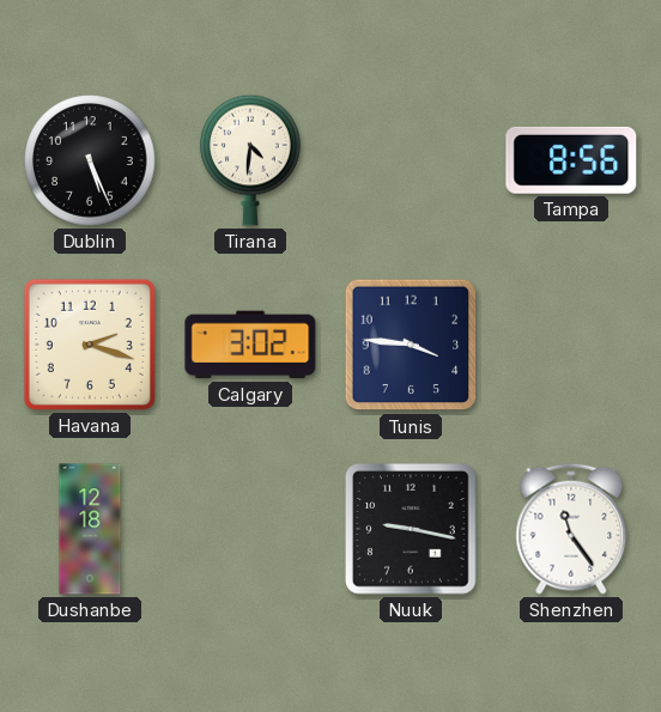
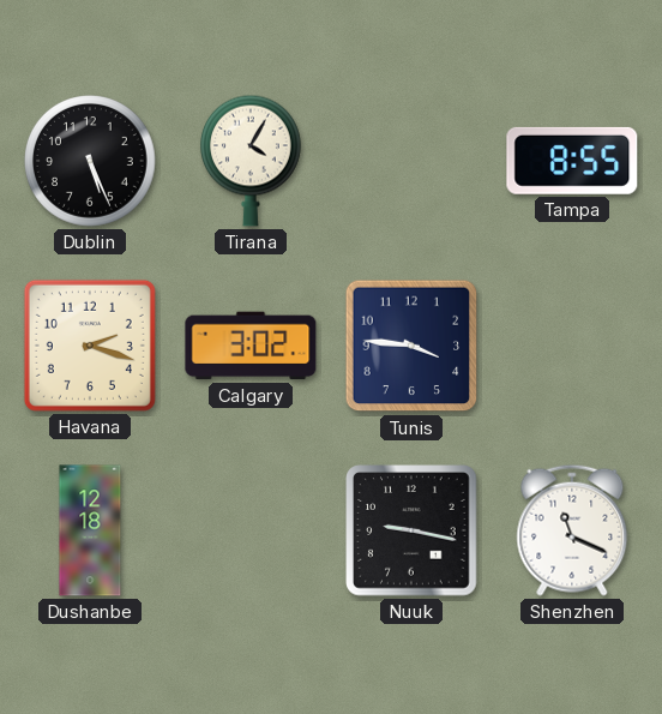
Tirana: 4:31 -> 4:05 (252, 161)
Tampa: 8:56 -> 8:55 (572, 161)
Shenzhen: 11:24 -> 11:19 (572, 530)
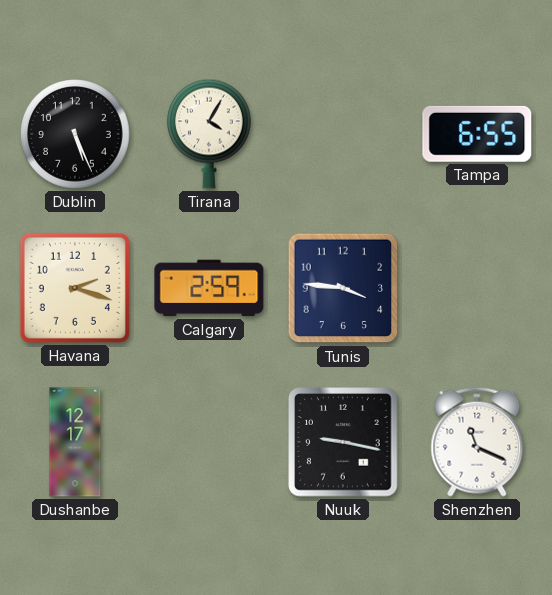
Tampa: 8:55 -> 6:55 (477, 134)
Calgary: 3:02 -> 2:59 (209, 288)
Dushanbe: 12:18 -> 12:17 (75, 442)
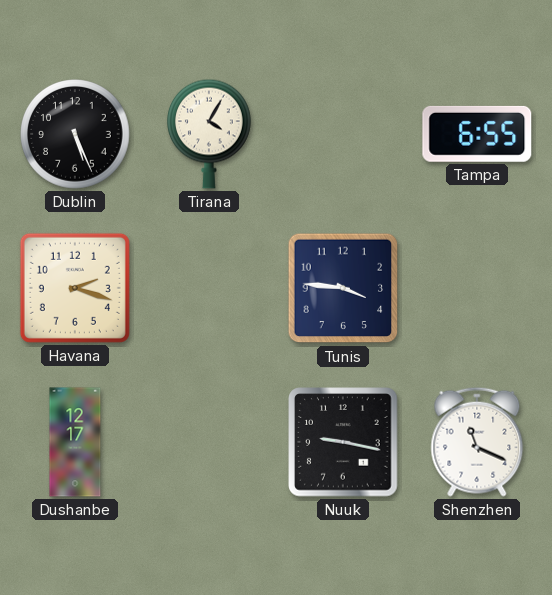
Calgary: 2:59 -> none (209, 288)
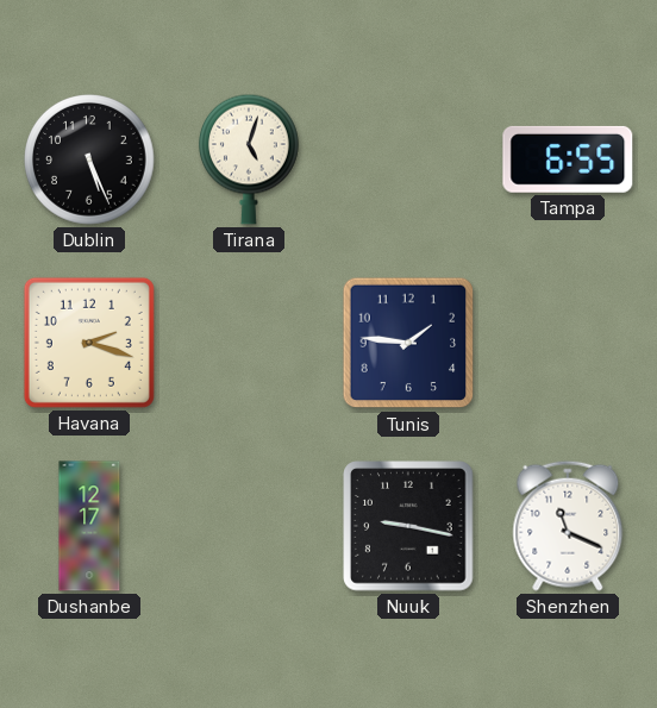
Tirana: 4:05 -> 5:03 (250, 159)
Tunis: 3:46 -> 1:46 (408, 343)
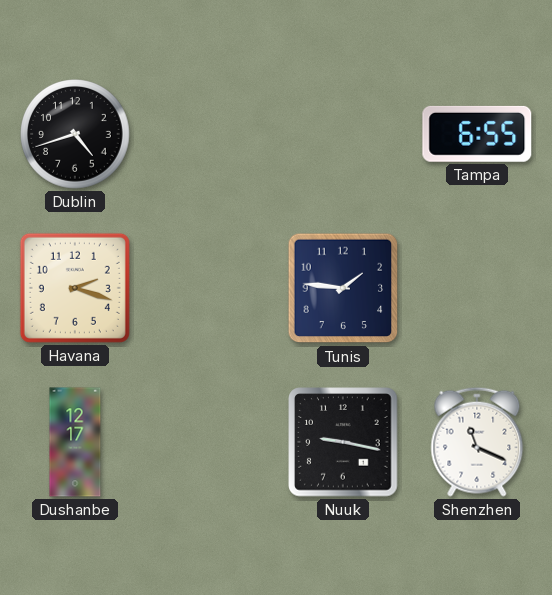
Dublin: 5:26 -> 4:42 (75, 134)
Tirana: 5:03 -> none (250, 159)
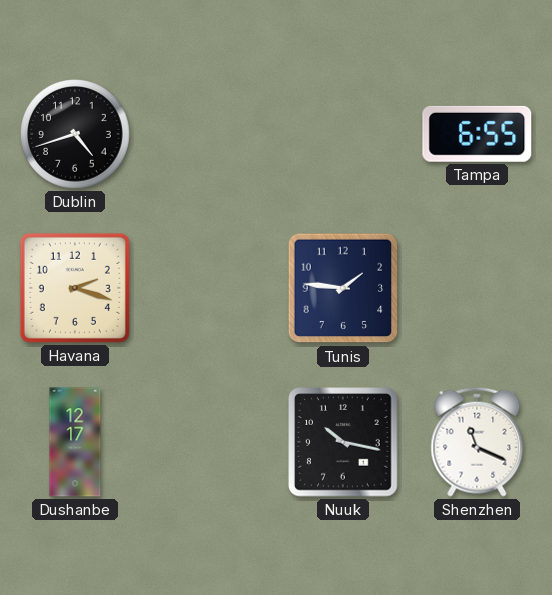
Nuuk: 9:17 -> 10:17 (343, 442)
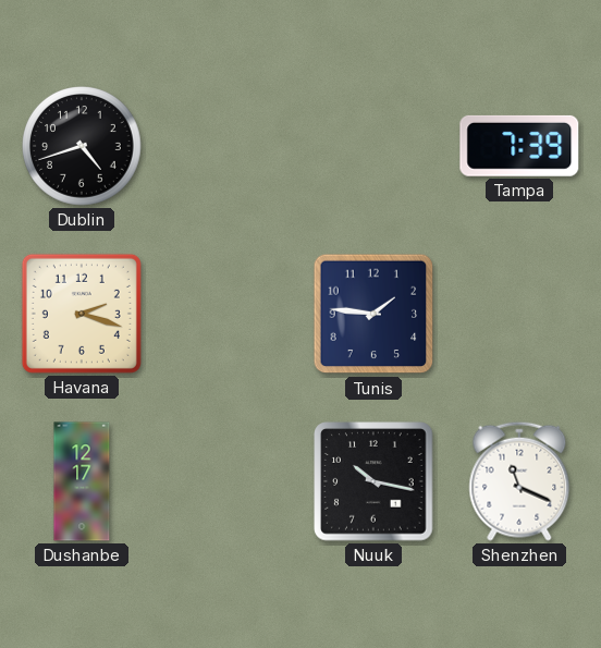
Tampa: 6:55 -> 7:39 (519, 146)
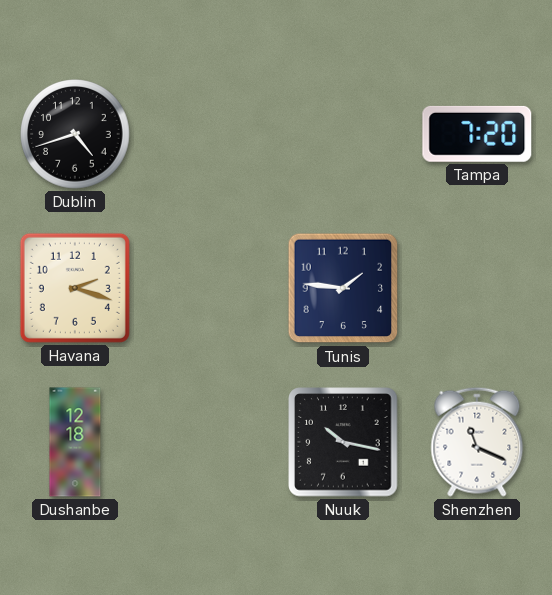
Tampa: 7:39 -> 7:20 (477, 134)
Dushanbe: 12:17 -> 12:18 (75, 442)
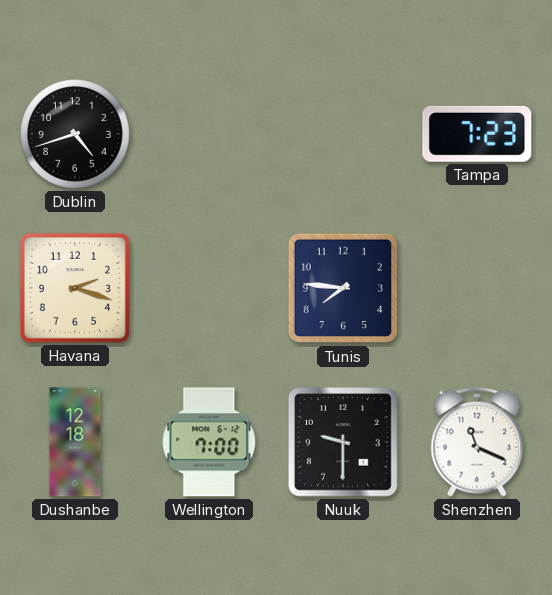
Tampa: 7:20 -> 7:23 (477, 134)
Tunis: 1:46 -> 7:46 (343, 288)
Wellington: none -> 7:00 (209, 442)
Nuuk: 10:17 -> 9:30 (343, 442)
